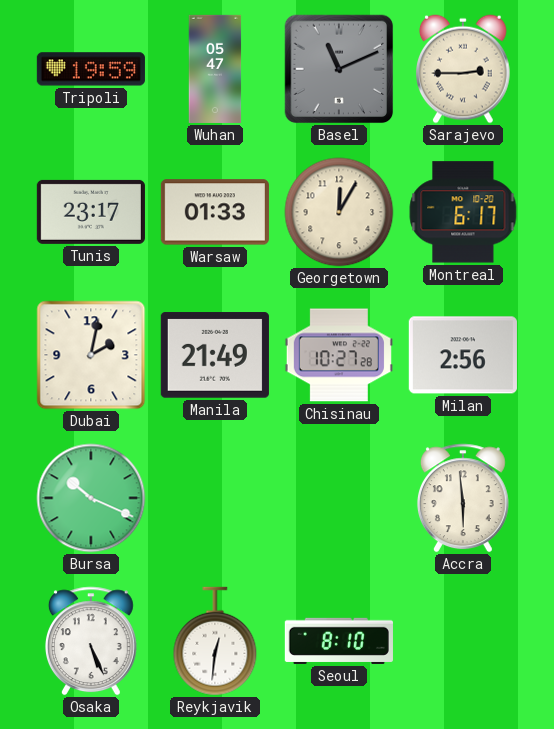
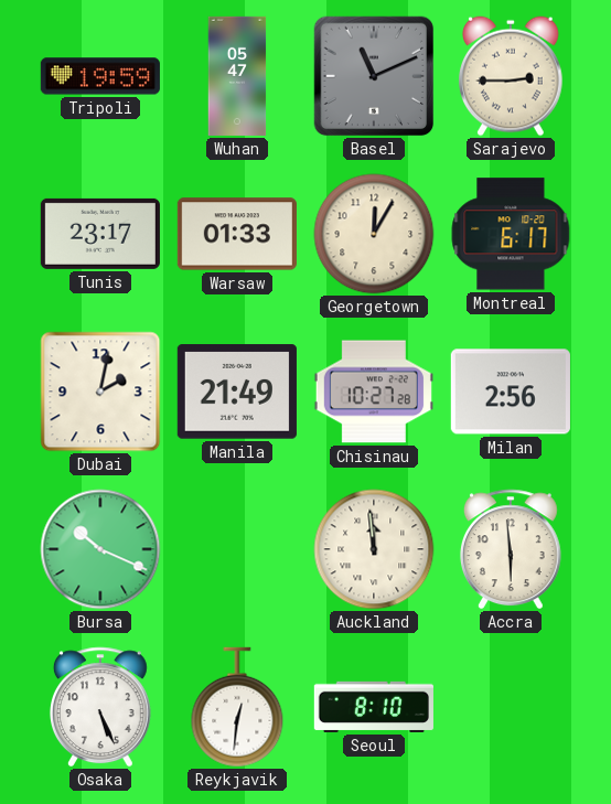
Auckland: none -> 11:59 (374, 549)
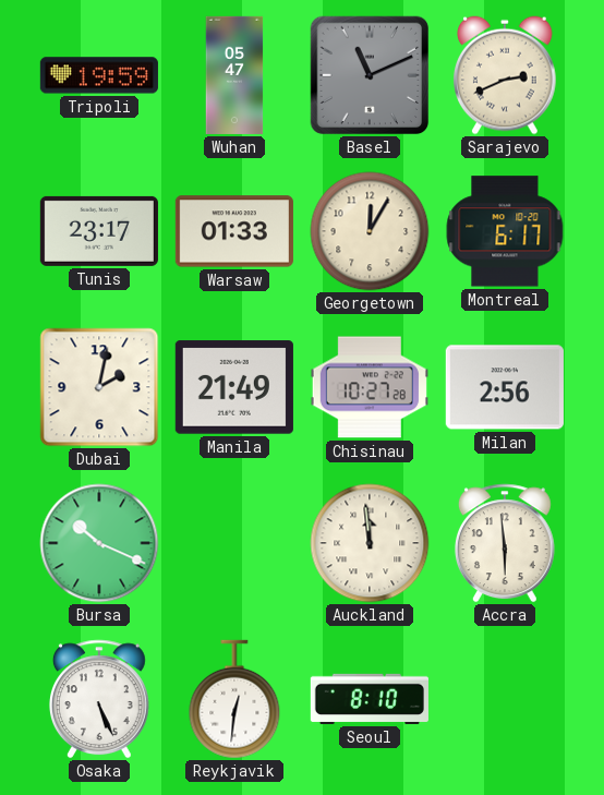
Sarajevo: 2:45 -> 2:41 (506, 75)
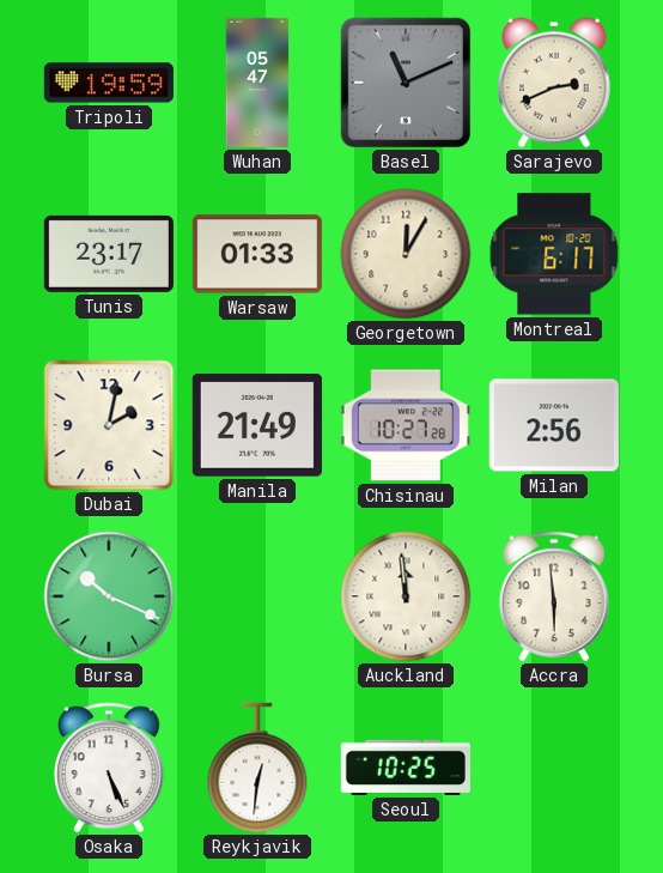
Seoul: 8:10 -> 10:25 (406, 768)
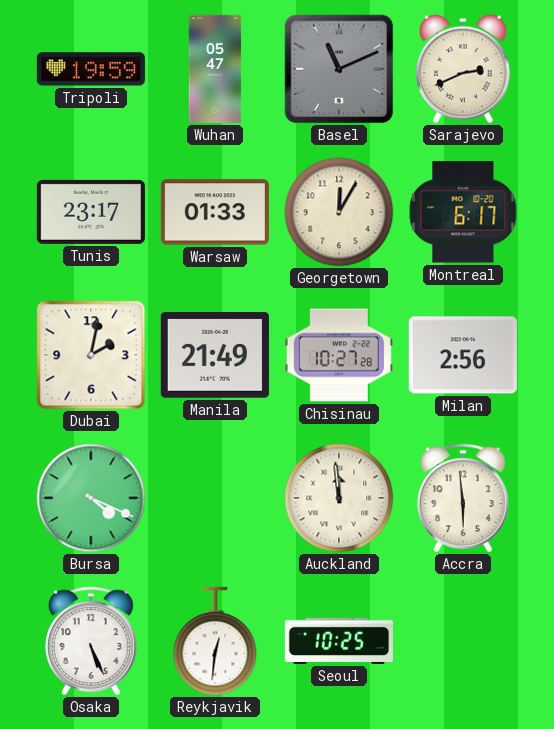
Bursa: 10:19 -> 4:19 (91, 498)
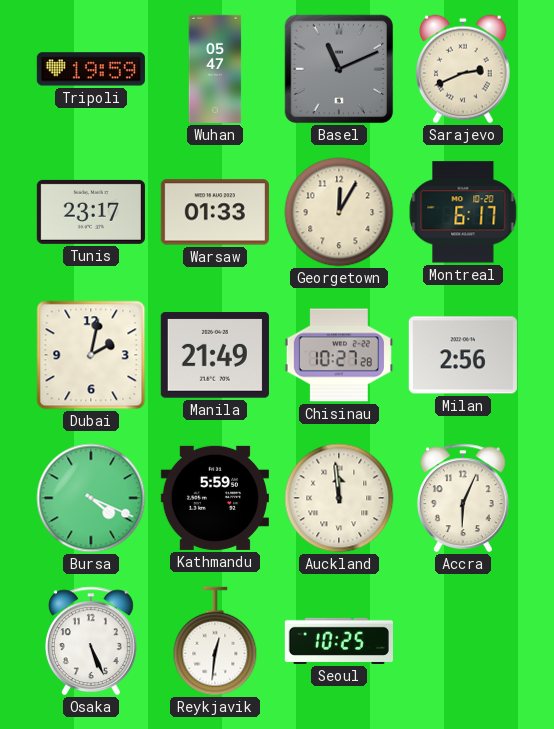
Kathmandu: none -> 5:59 (215, 498)
Accra: 5:59 -> 6:04 (463, 498)
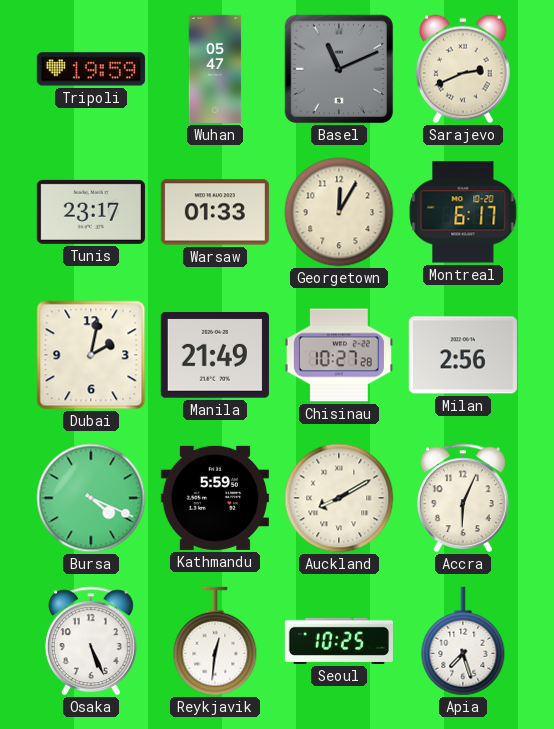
Auckland: 11:59 -> 8:10 (339, 498)
Apia: none -> 7:27 (463, 641)
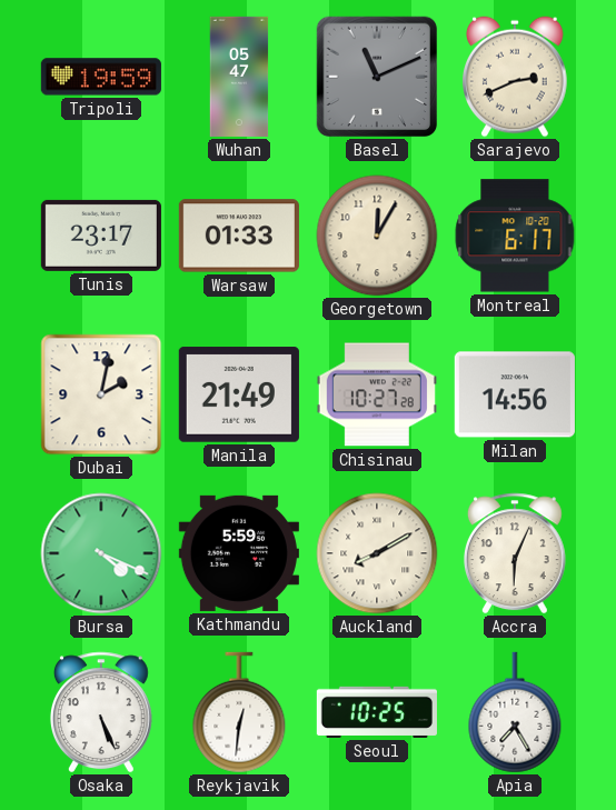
Milan: 2:56 -> 14:56 (515, 394)
Apia: 7:27 -> 7:25 (515, 712)
